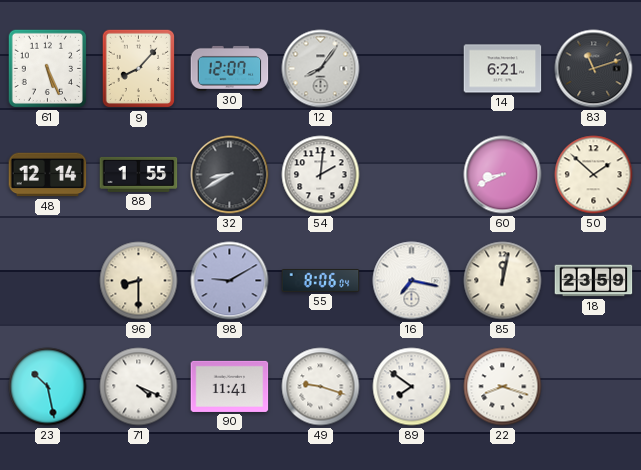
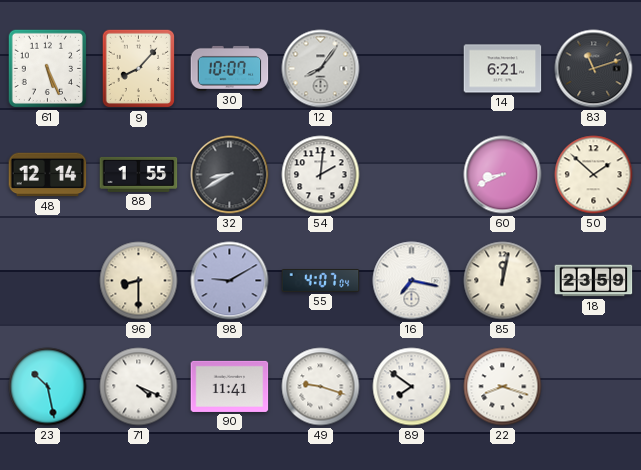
30: 12:07 -> 10:07 (230, 68)
55: 8:06 -> 4:07 (321, 281)
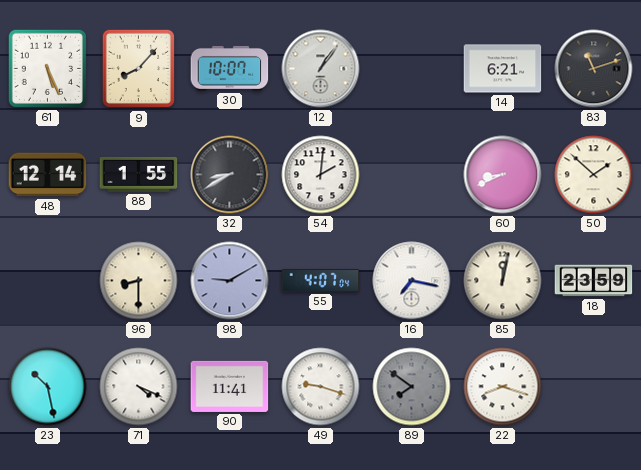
12: 8:06 -> 1:06 (321, 69)
89 dial: white -> grey (412, 387)
